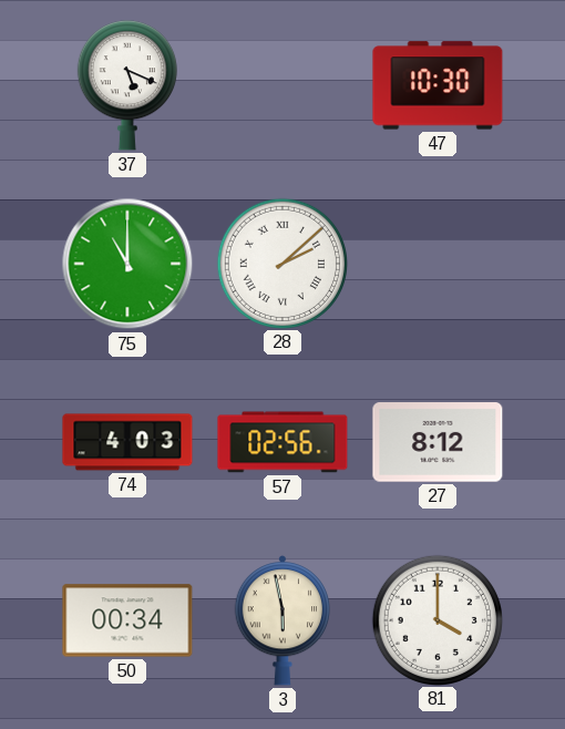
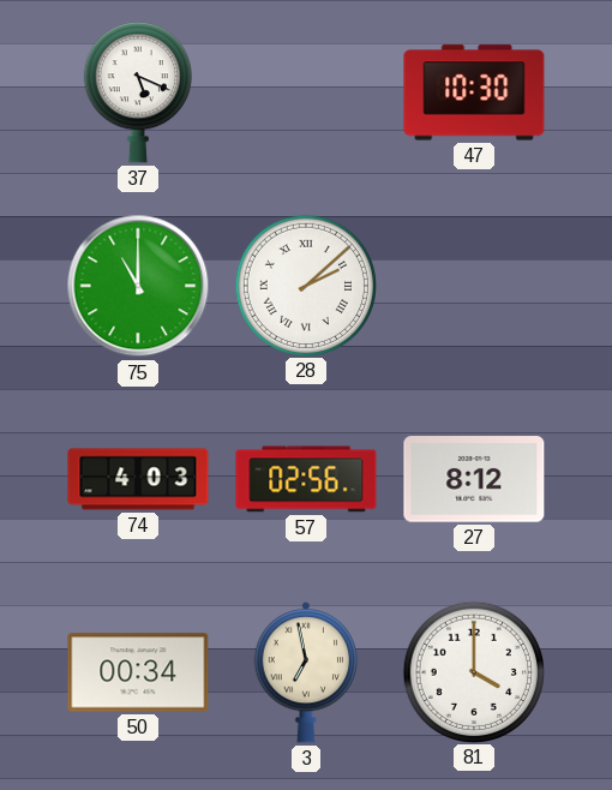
3: 5:58 -> 6:58 (306, 674)
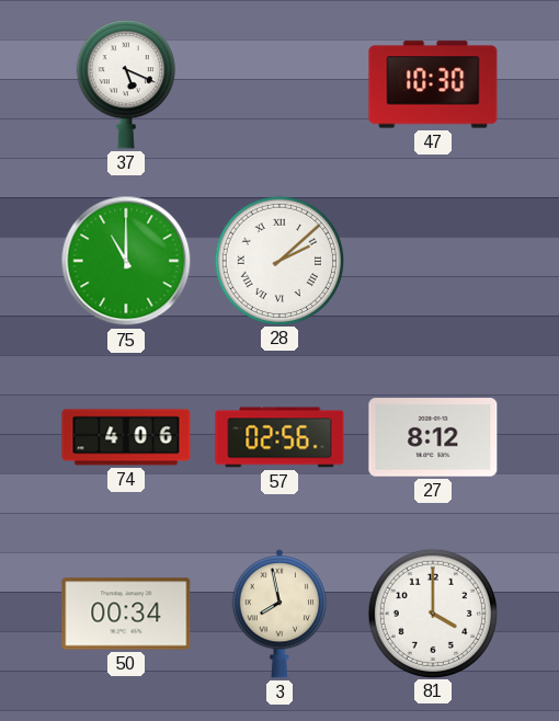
74: 4:03 -> 4:06 (126, 437)
3: 6:58 -> 7:58 (279, 615)
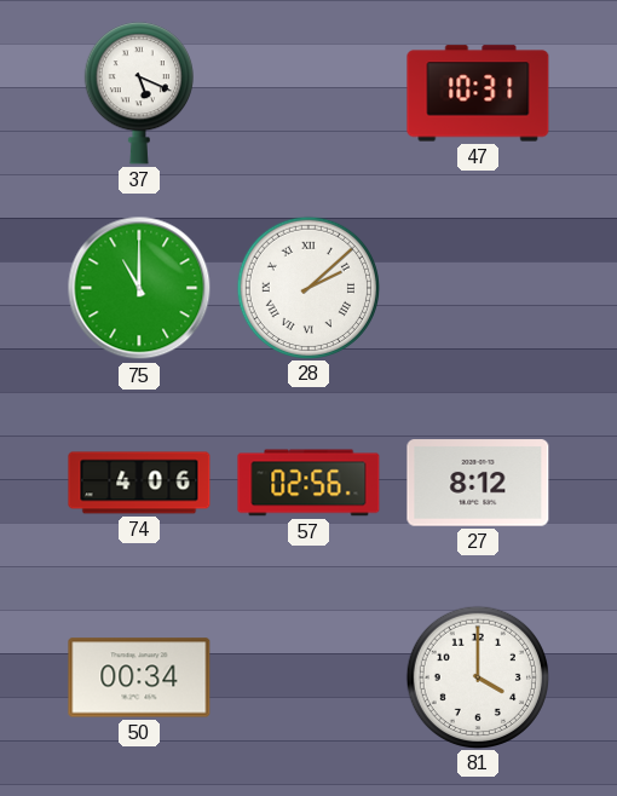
47: 10:30 -> 10:31 (478, 93)
3: 7:58 -> none (279, 615)
